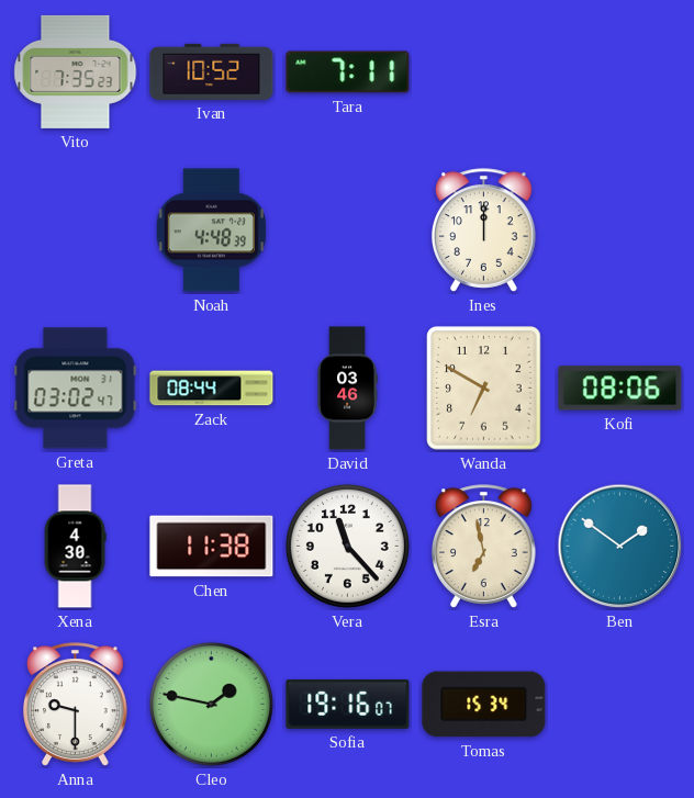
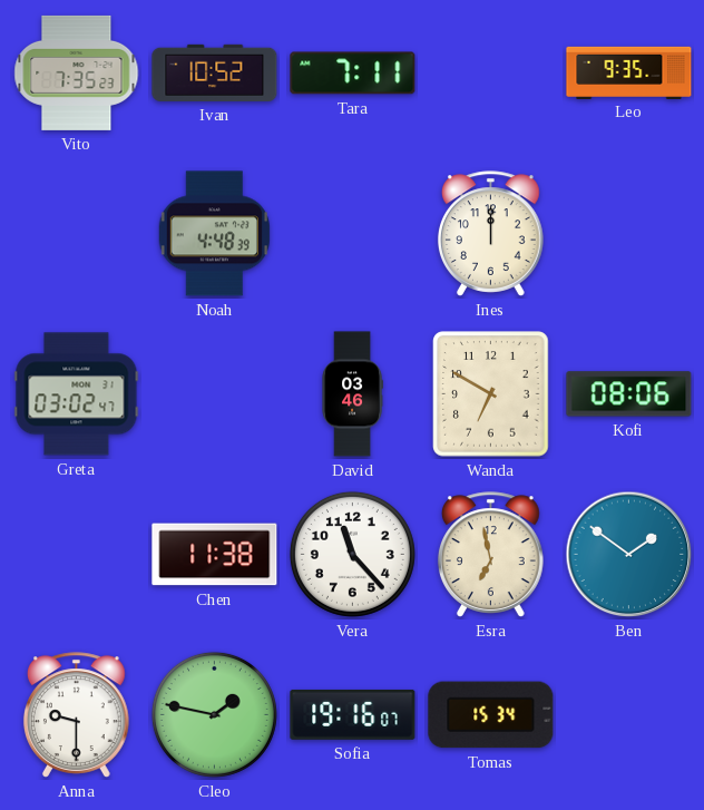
Leo: none -> 9:35 (629, 72)
Zack: 08:44 -> none (212, 389)
Xena: 4:30 -> none (75, 547)
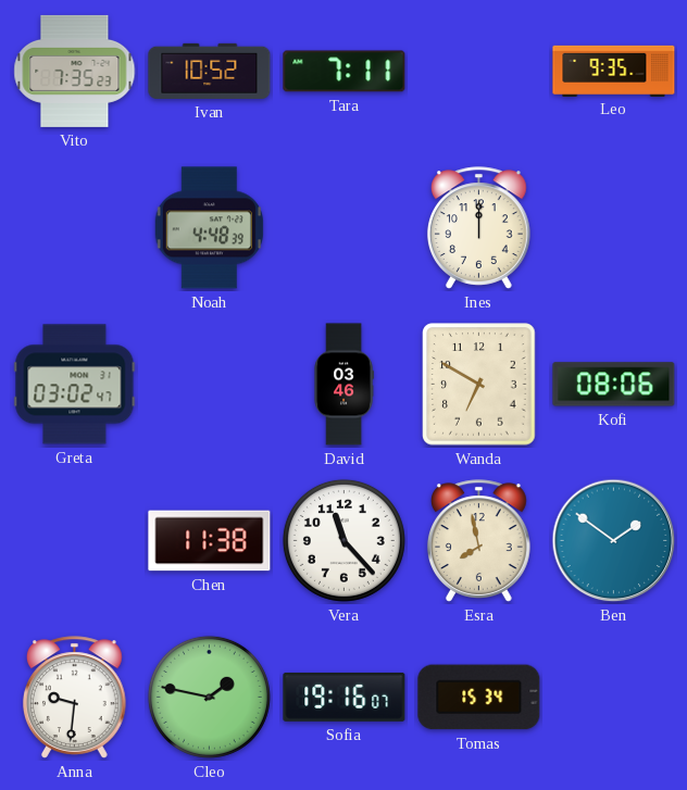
Esra: 6:58 -> 7:58 (479, 541)
Anna: 9:30 -> 9:31 (75, 698)
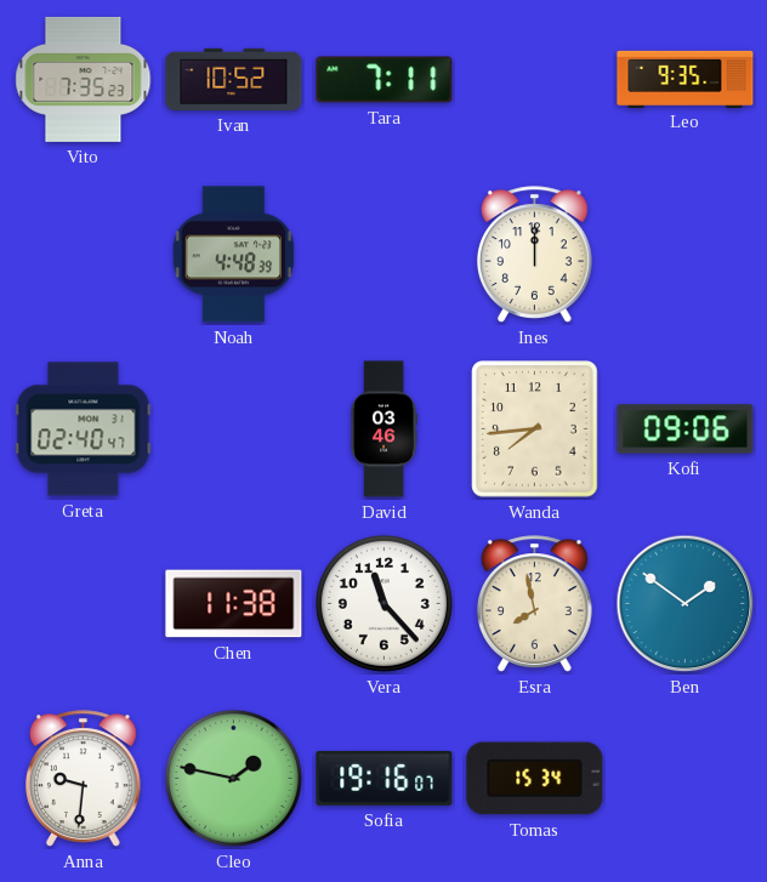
Greta: 03:02 -> 02:40 (84, 429)
Wanda: 6:50 -> 7:44 (535, 429)
Kofi: 08:06 -> 09:06 (686, 429)
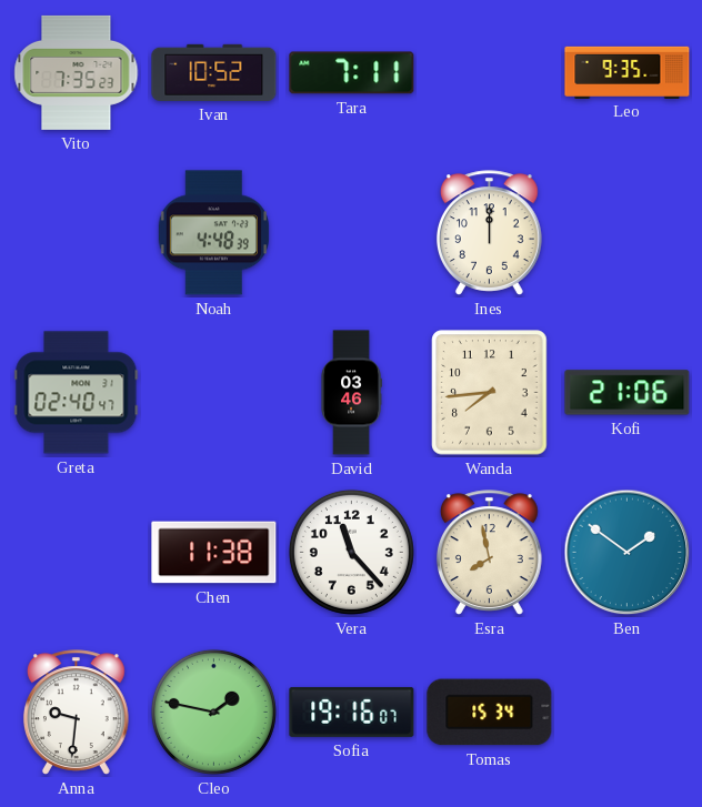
Kofi: 09:06 -> 21:06 (628, 393)
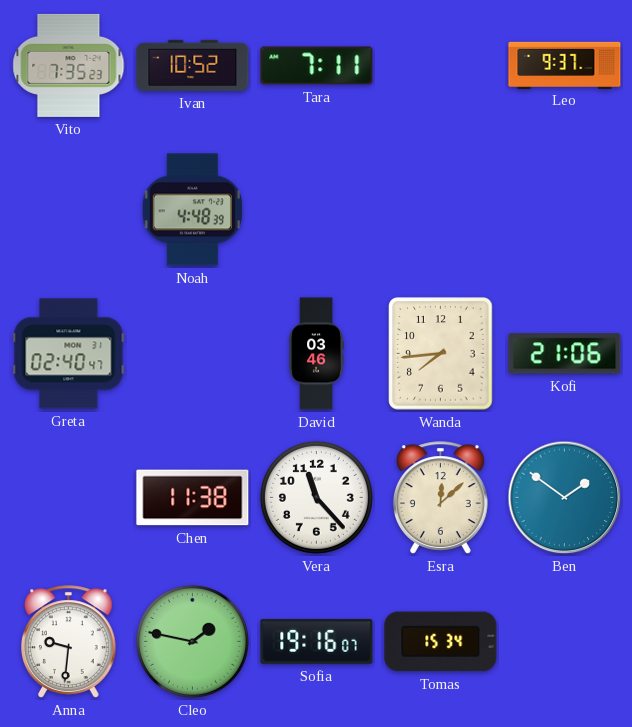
Leo: 9:35 -> 9:37 (565, 65)
Ines: 12:00 -> none (490, 233)
Esra: 7:58 -> 12:08 (441, 498)
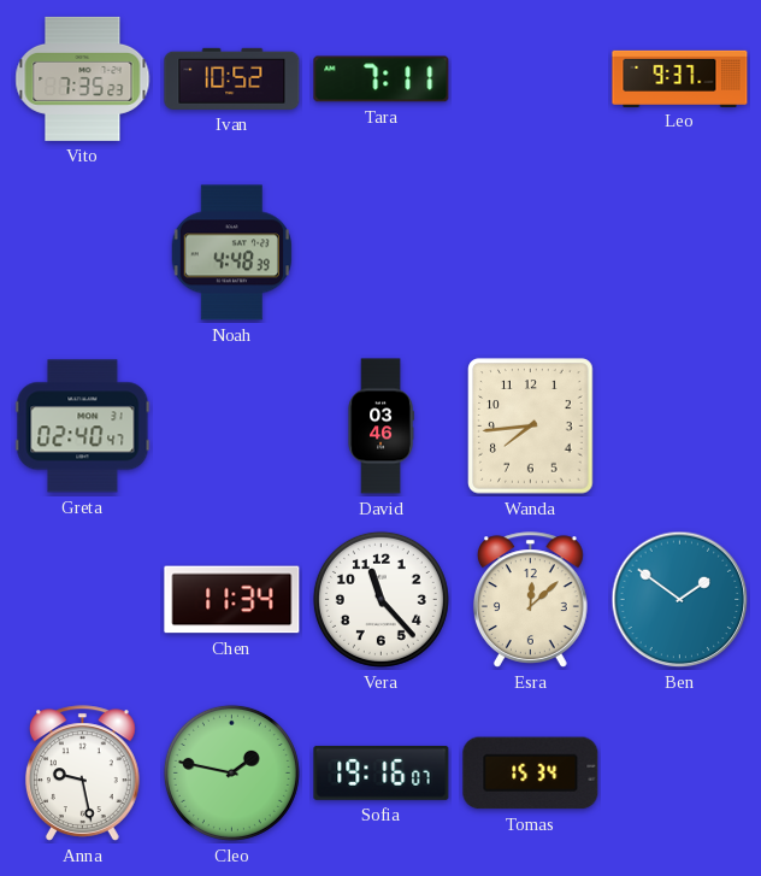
Kofi: 21:06 -> none (565, 354)
Chen: 11:38 -> 11:34 (232, 600)
Anna: 9:31 -> 9:28 (83, 774)
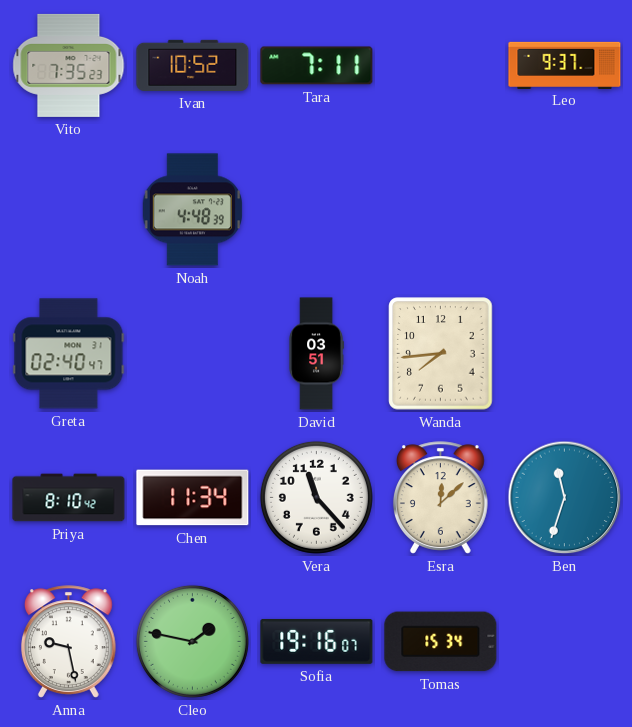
David: 03:46 -> 03:51 (316, 354)
Priya: none -> 8:10 (69, 498)
Ben: 1:51 -> 11:33 (565, 498)
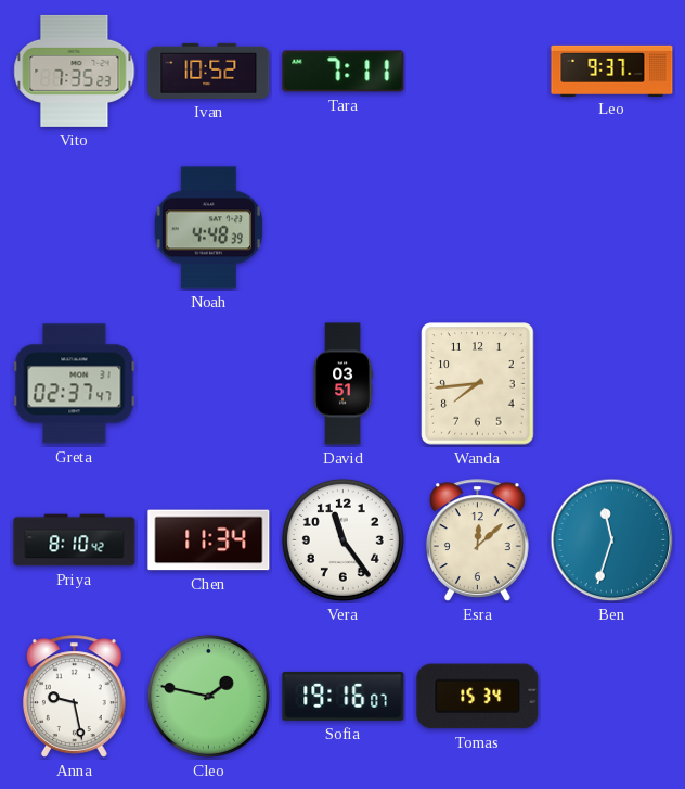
Greta: 02:40 -> 02:37 (75, 384)
Vera: 11:23 -> 11:24 (342, 539)
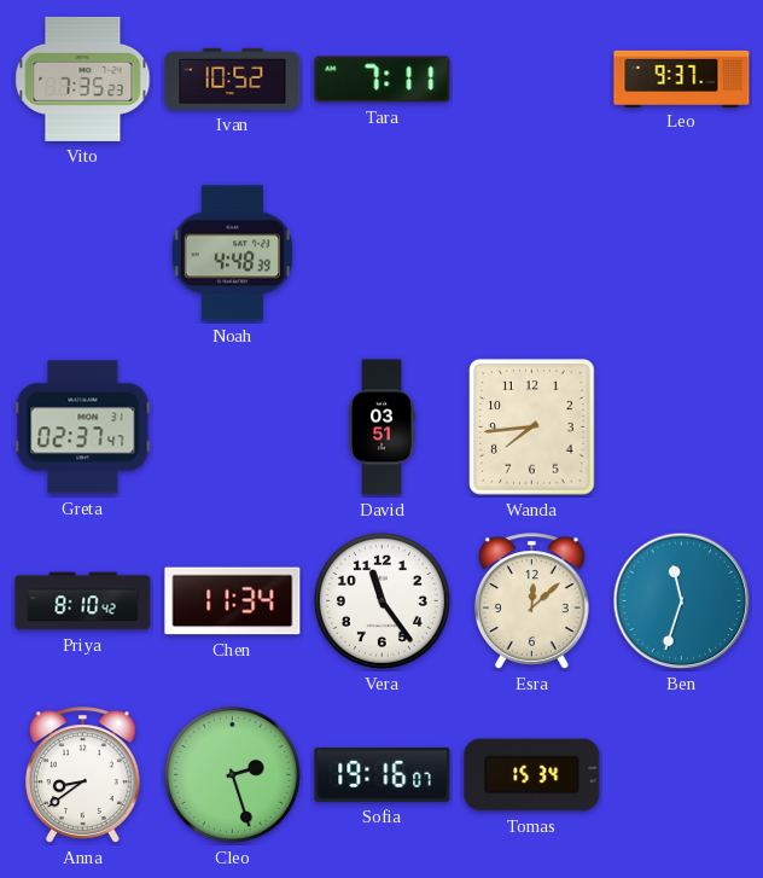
Anna: 9:28 -> 8:39 (83, 775)
Cleo: 1:47 -> 2:27 (232, 774)
